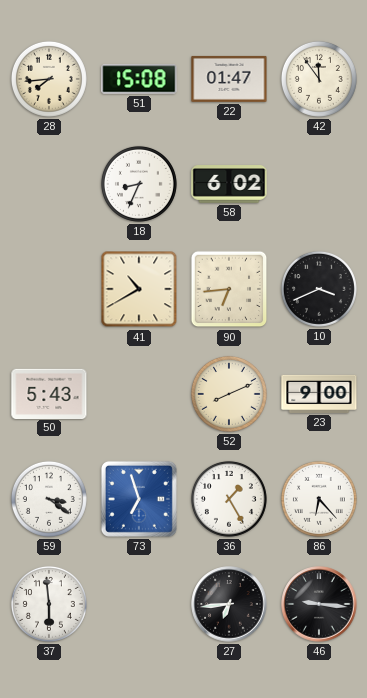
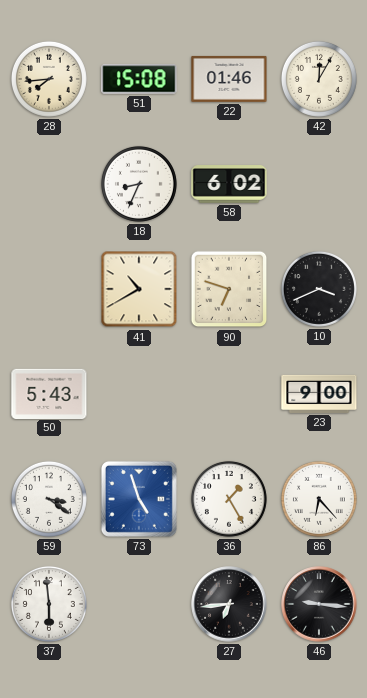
22: 01:47 -> 01:46 (229, 79)
42: 11:54 -> 12:05 (319, 79)
90: 6:44 -> 6:48 (229, 289)
52: 8:11 -> none (229, 394)
73: 6:57 -> 4:57 (139, 499)
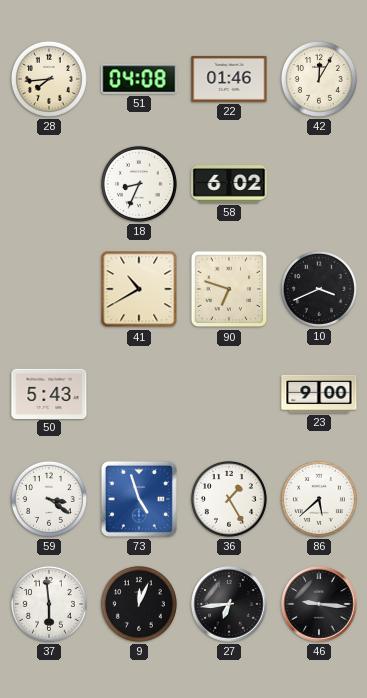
51: 15:08 -> 04:08 (139, 79)
86: 6:23 -> 5:38 (319, 499)
9: none -> 12:04 (139, 604)
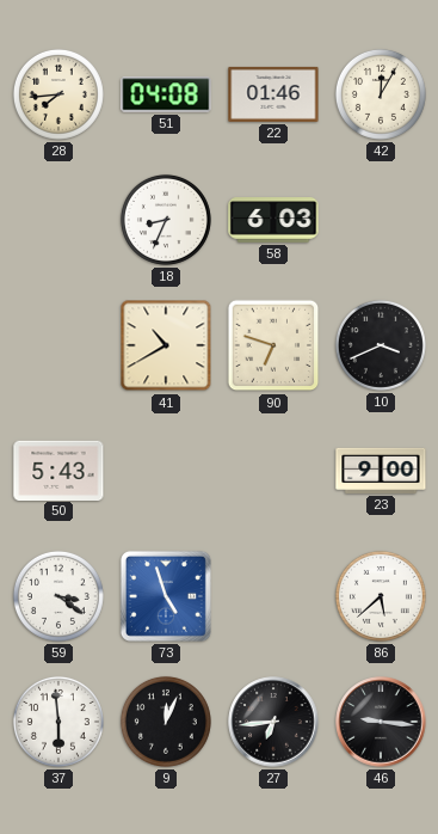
58: 6:02 -> 6:03 (273, 220)
36: 1:25 -> none (229, 499)
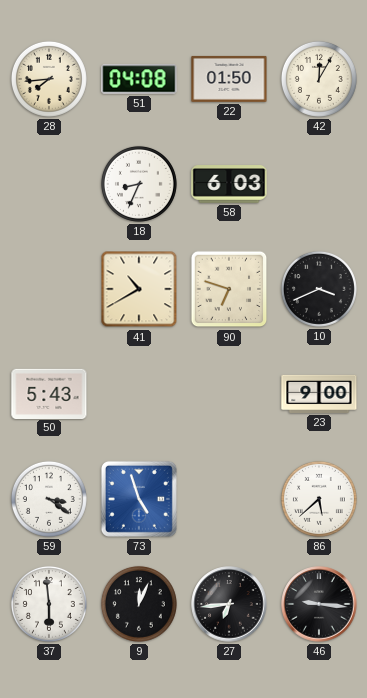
22: 01:46 -> 01:50 (229, 79)
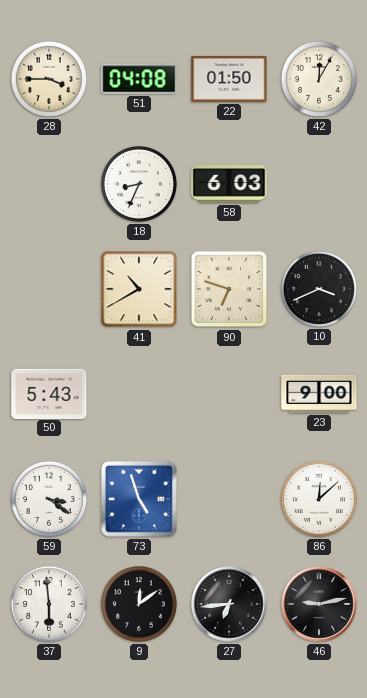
28: 7:44 -> 3:45 (49, 79)
86: 5:38 -> 12:08 (319, 499)
9: 12:04 -> 12:09 (139, 604)
46: 9:16 -> 9:13 (319, 604)
